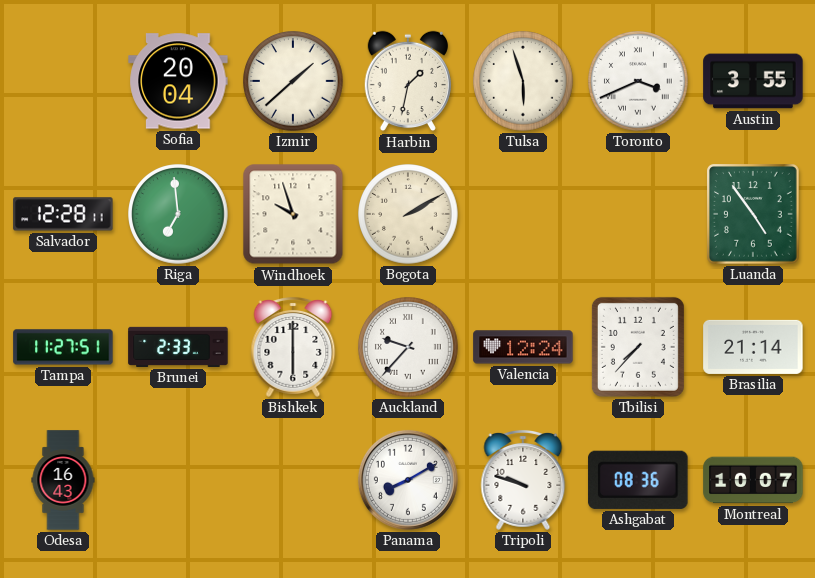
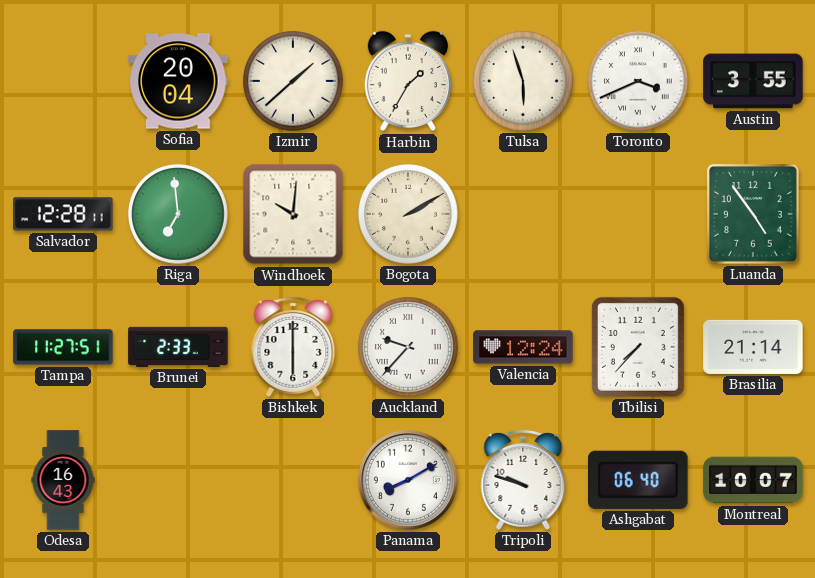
Harbin: 1:32 -> 1:35 (407, 81)
Windhoek: 9:57 -> 10:01 (293, 214)
Ashgabat: 08:36 -> 06:40 (638, 480)
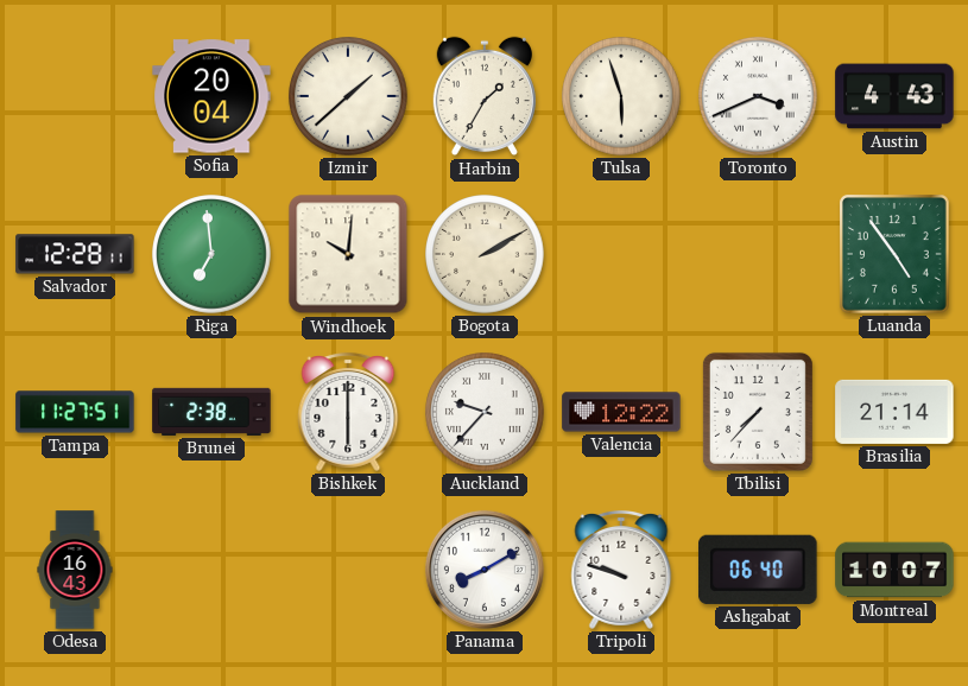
Austin: 3:55 -> 4:43 (894, 96)
Brunei: 2:33 -> 2:38 (211, 412)
Valencia: 12:24 -> 12:22 (621, 412)
